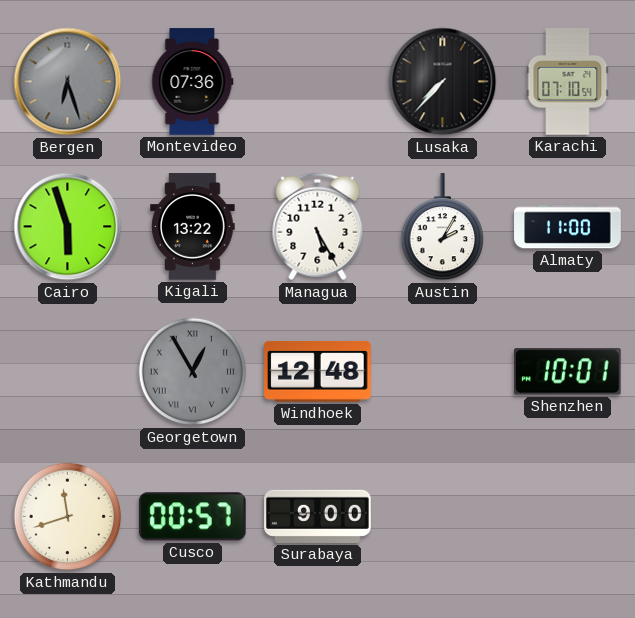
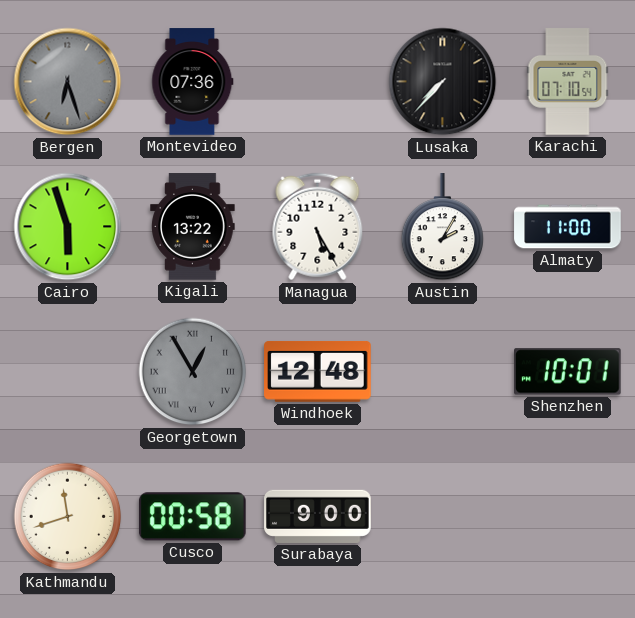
Cusco: 00:57 -> 00:58 (192, 517)
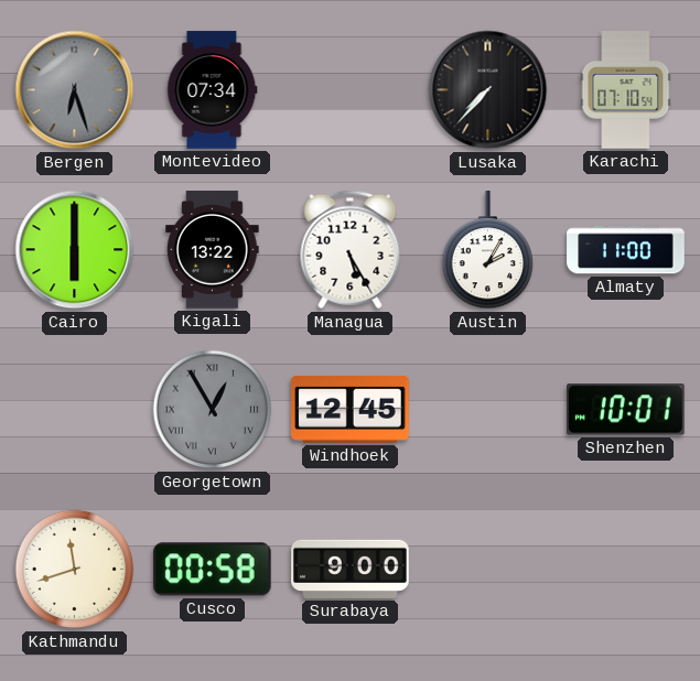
Montevideo: 07:36 -> 07:34 (213, 90)
Cairo: 5:57 -> 6:00 (75, 250)
Windhoek: 12:48 -> 12:45 (351, 409)
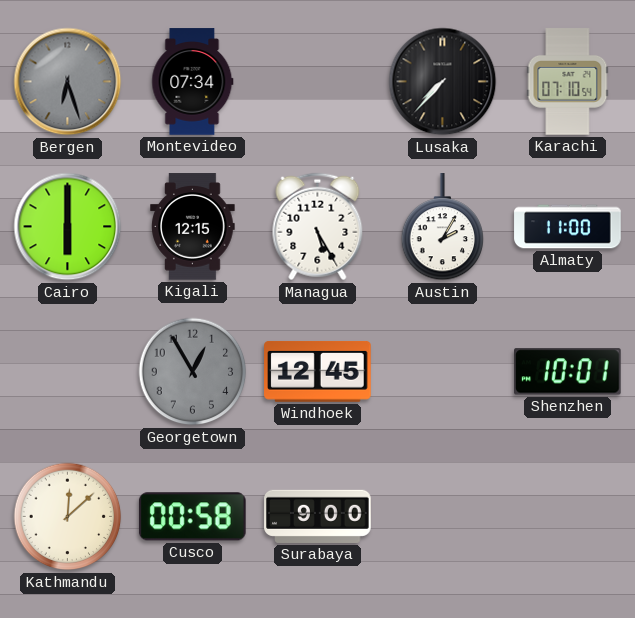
Kigali: 13:22 -> 12:15 (193, 227)
Georgetown numerals: Roman -> Arabic (193, 372)
Kathmandu: 11:42 -> 12:08 (68, 517)
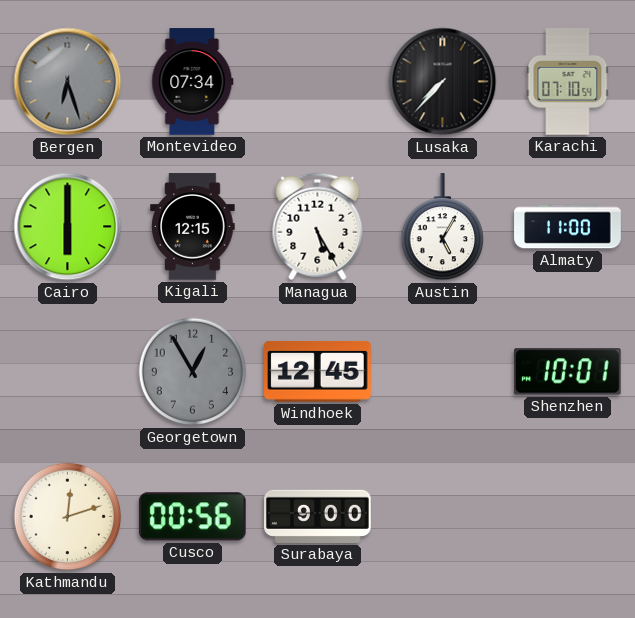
Austin: 2:05 -> 5:05 (442, 227)
Kathmandu: 12:08 -> 12:12 (68, 517)
Cusco: 00:58 -> 00:56 (192, 517)
